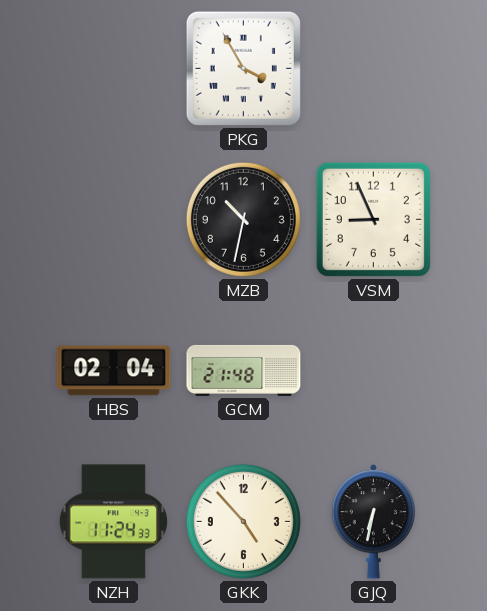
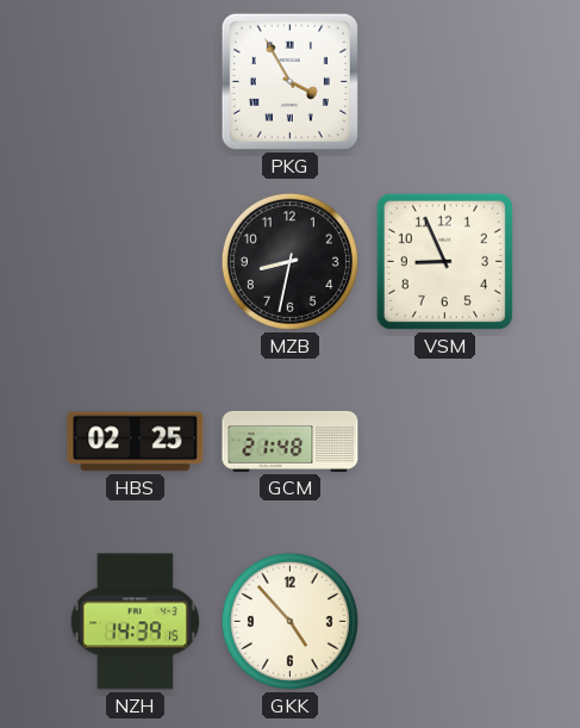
MZB: 10:32 -> 8:32 (289, 261)
HBS: 02:04 -> 02:25 (136, 442)
NZH: 11:24 -> 14:39 (135, 622)
GJQ: 6:32 -> none (373, 522)
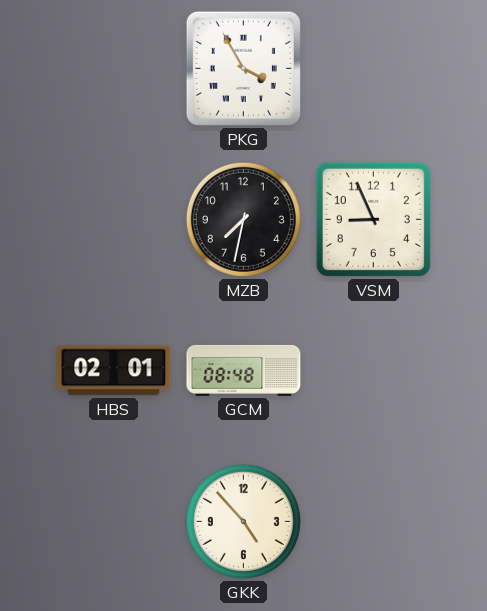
MZB: 8:32 -> 7:32 (243, 219)
HBS: 02:25 -> 02:01 (114, 371)
GCM: 21:48 -> 08:48 (244, 370)
NZH: 14:39 -> none (135, 622)
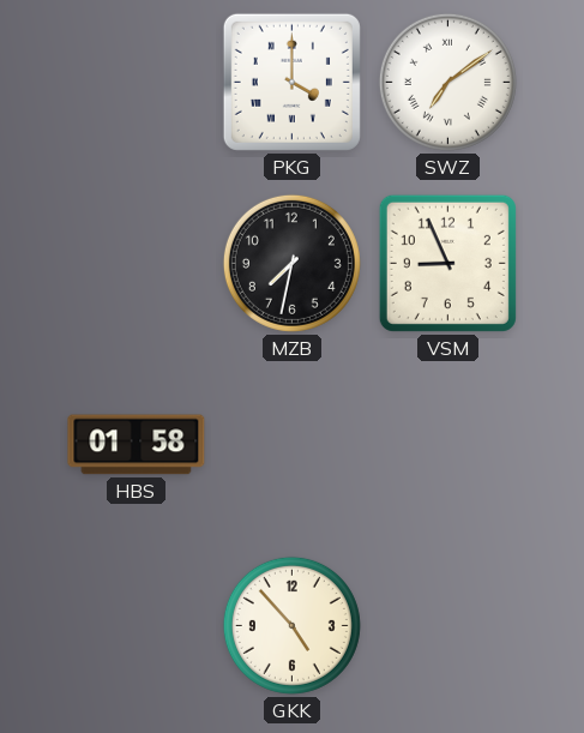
PKG: 3:55 -> 4:00 (291, 82)
SWZ: none -> 7:09 (447, 82)
HBS: 02:01 -> 01:58 (137, 445)
GCM: 08:48 -> none (244, 370)
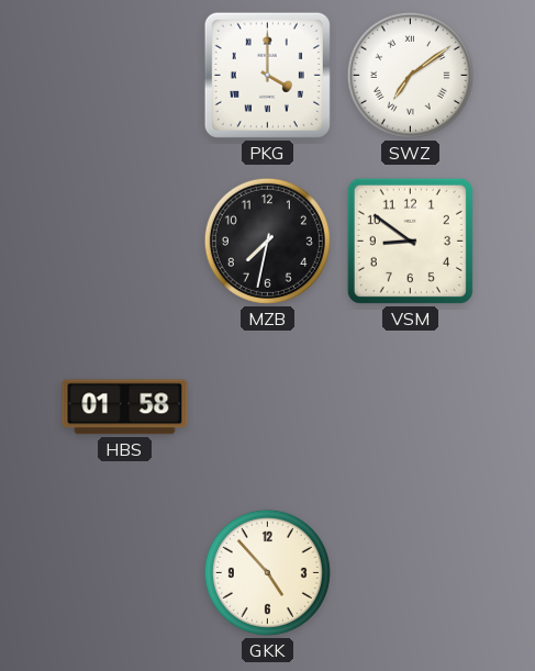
VSM: 8:56 -> 8:51 (410, 241)
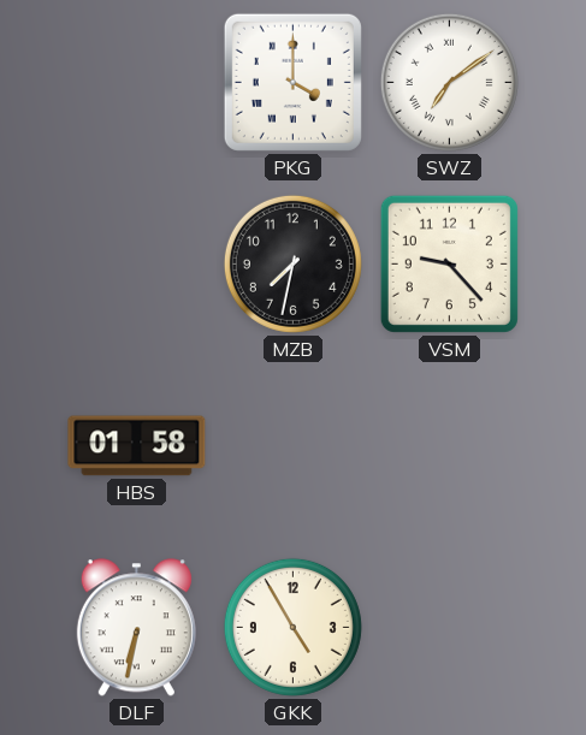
VSM: 8:51 -> 9:23 (449, 263)
DLF: none -> 6:32 (136, 628)
GKK: 4:53 -> 4:55 (292, 627)
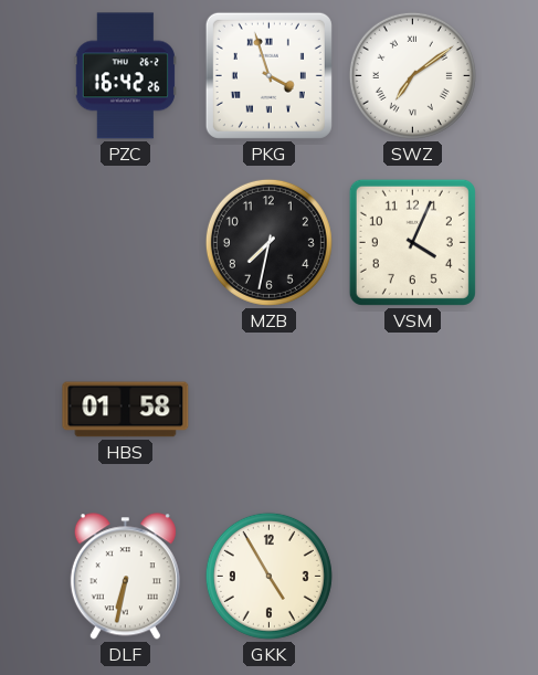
PZC: none -> 16:42 (125, 76)
PKG: 4:00 -> 3:57 (268, 75)
VSM: 9:23 -> 4:04 (412, 242)
